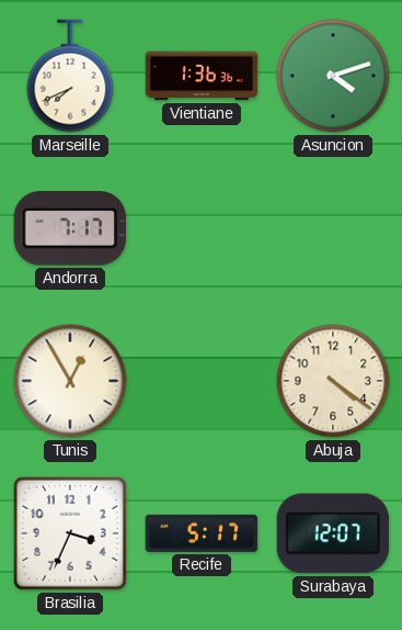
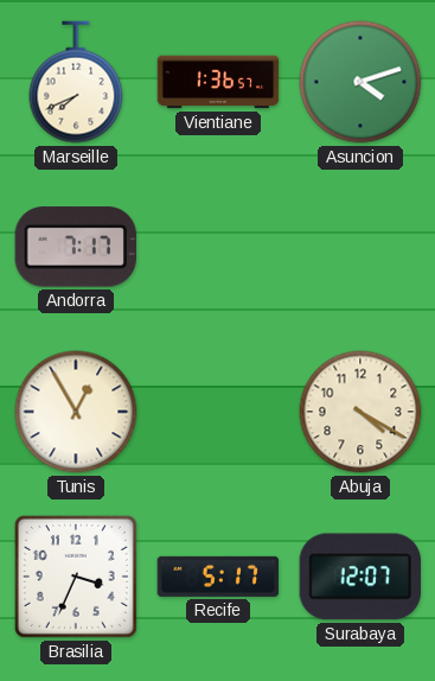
Vientiane: 1:36:36 -> 1:36:57 (218, 82)
Abuja: 4:21 -> 4:20 (360, 412)
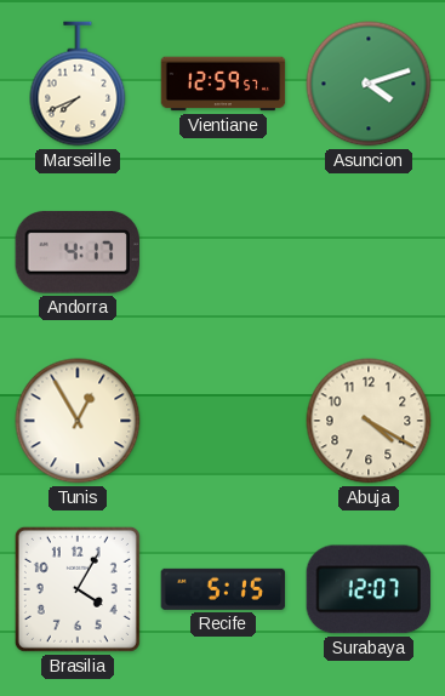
Vientiane: 1:36 -> 12:59 (223, 84)
Andorra: 7:17 -> 4:17 (78, 252)
Brasilia: 3:34 -> 4:05 (78, 589)
Recife: 5:17 -> 5:15 (223, 589)
